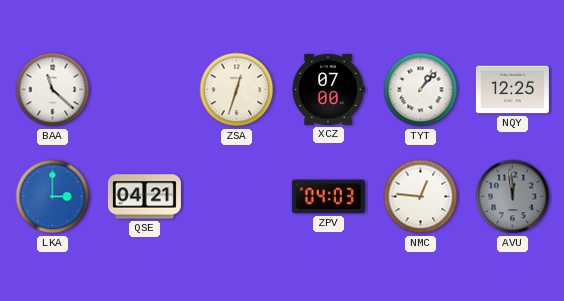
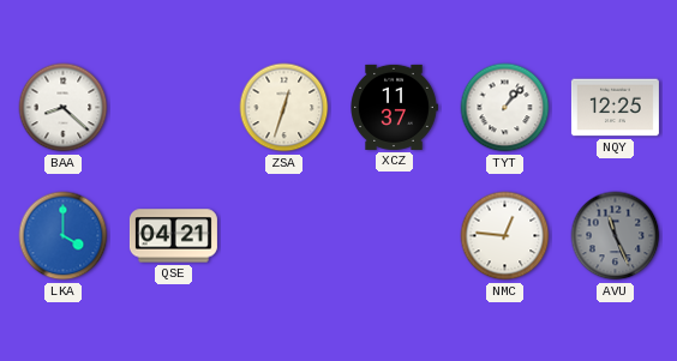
BAA: 11:22 -> 8:22 (64, 108)
XCZ: 07:00 -> 11:37 (394, 107)
LKA: 3:00 -> 4:00 (64, 236)
ZPV: 04:03 -> none (328, 197)
AVU: 11:59 -> 11:26 (616, 236)
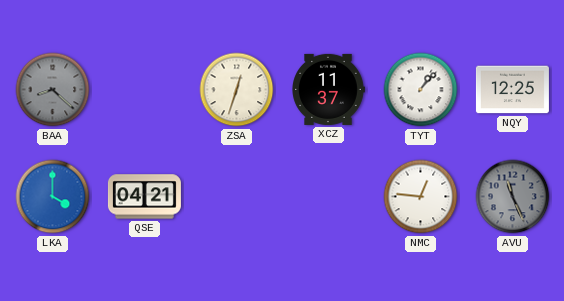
BAA dial: white -> grey (53, 90)
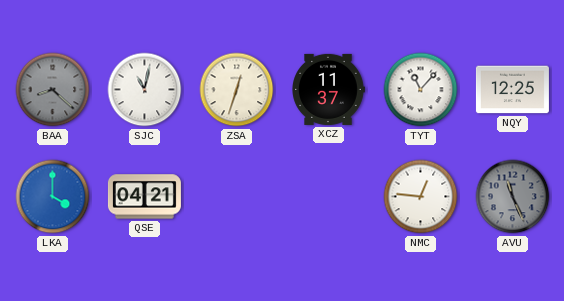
SJC: none -> 11:02 (145, 90)
TYT: 1:07 -> 11:07 (421, 90)
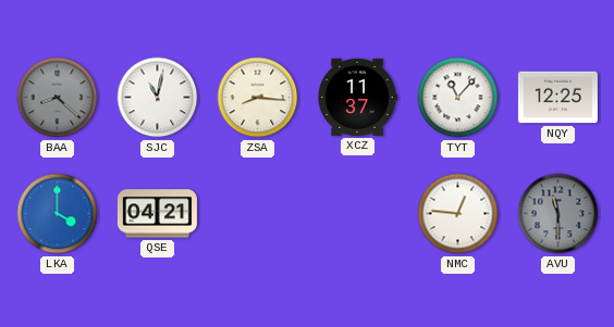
ZSA: 12:33 -> 8:16 (258, 98)
AVU: 11:26 -> 11:30 (558, 214)
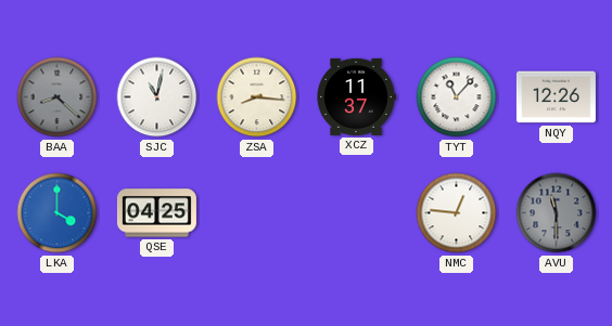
NQY: 12:25 -> 12:26 (556, 97)
QSE: 04:21 -> 04:25 (156, 213)
